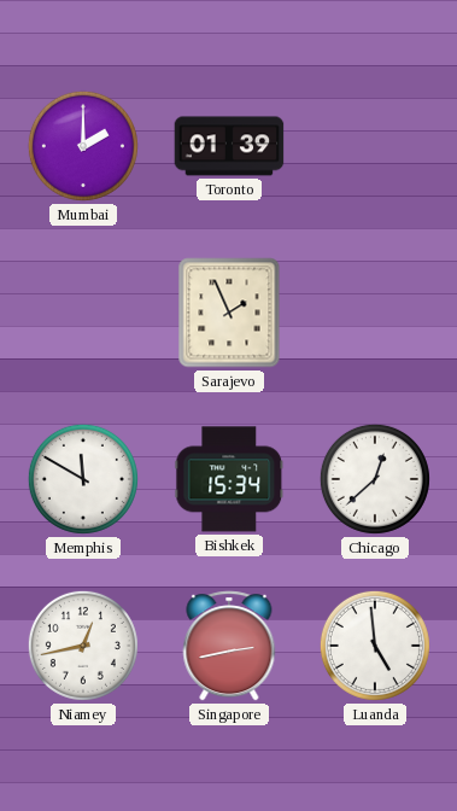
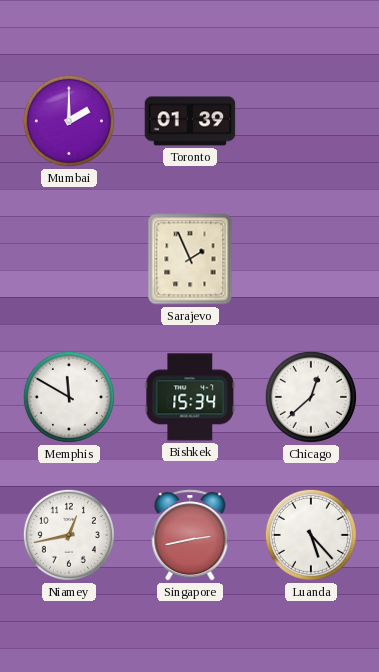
Luanda: 4:59 -> 5:23 (311, 535)
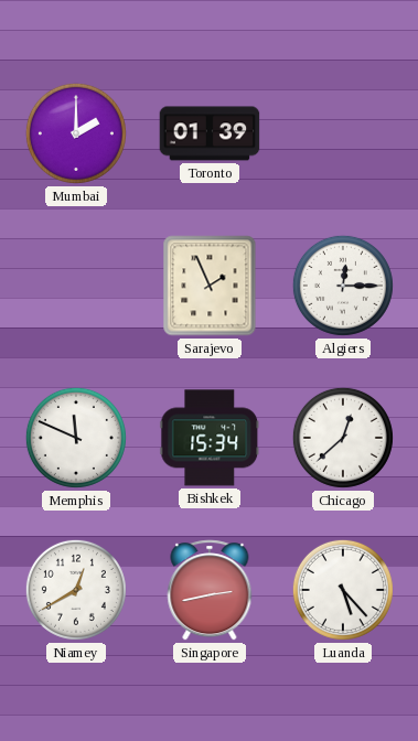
Algiers: none -> 12:15 (343, 286)
Memphis: 11:50 -> 11:49 (76, 438)
Niamey: 12:43 -> 12:40 (76, 590)
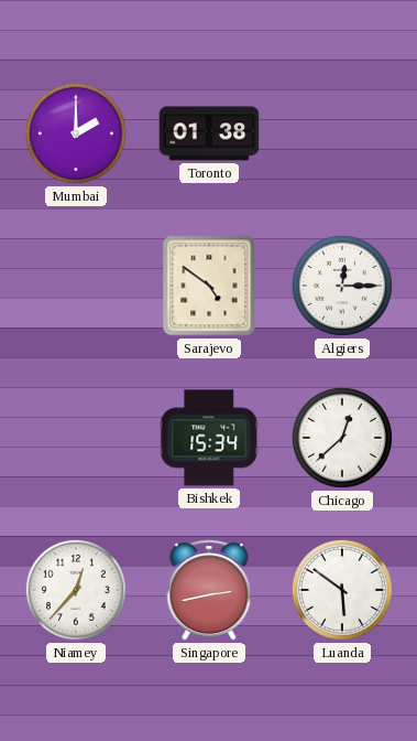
Toronto: 01:39 -> 01:38 (209, 133)
Sarajevo: 1:56 -> 4:51 (209, 286)
Memphis: 11:49 -> none (76, 438)
Niamey: 12:40 -> 12:37 (76, 590)
Luanda: 5:23 -> 5:51 (342, 590)
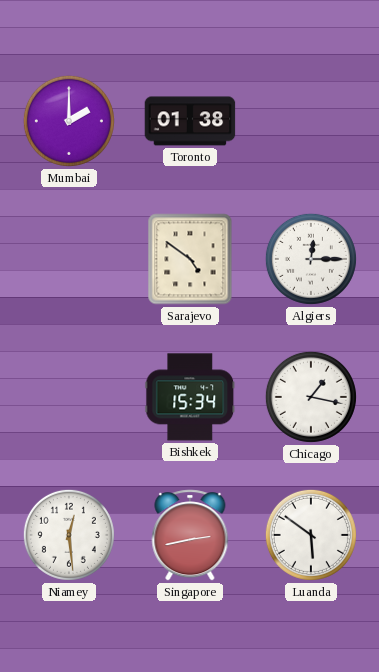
Chicago: 12:38 -> 1:17 (311, 397)
Niamey: 12:37 -> 12:29 (69, 535)
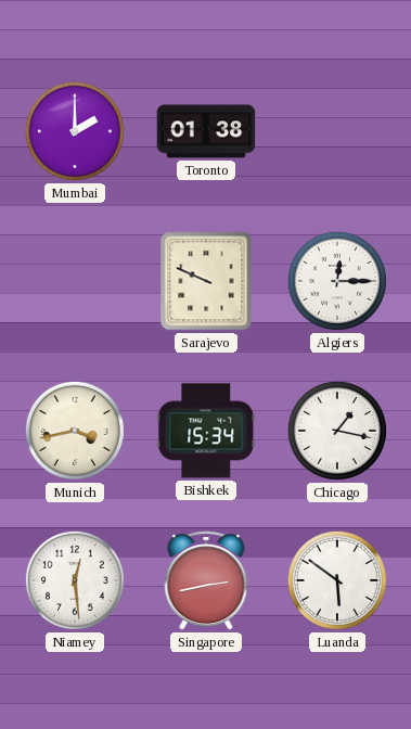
Sarajevo: 4:51 -> 9:49 (206, 281)
Munich: none -> 3:43 (75, 431)
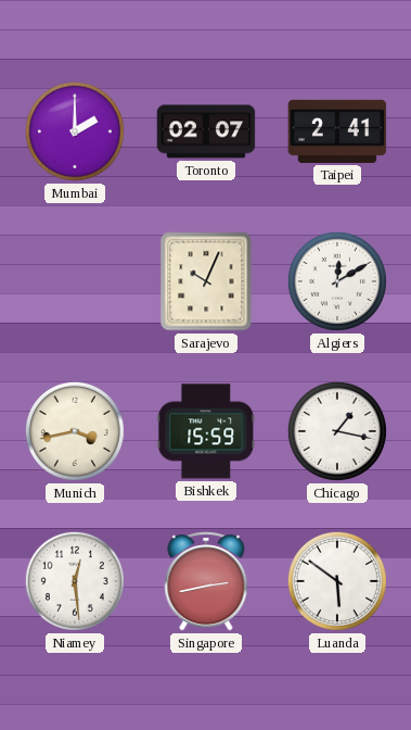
Toronto: 01:38 -> 02:07 (206, 131)
Taipei: none -> 2:41 (337, 131)
Sarajevo: 9:49 -> 10:04 (206, 281)
Algiers: 12:15 -> 12:10 (337, 281)
Bishkek: 15:34 -> 15:59 (206, 431)
